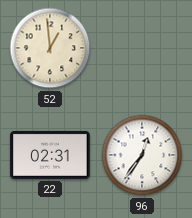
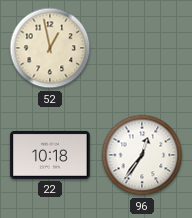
52: 12:59 -> 12:58 (50, 48)
22: 02:31 -> 10:18 (50, 155)
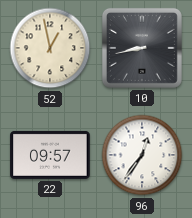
10: none -> 8:43 (142, 48)
22: 10:18 -> 09:57 (50, 155)
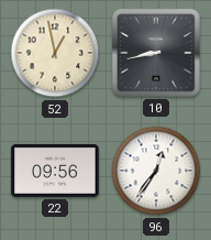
22: 09:57 -> 09:56 (55, 171)
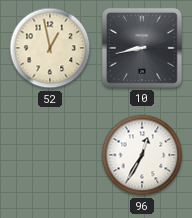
22: 09:56 -> none (55, 171)
96: 12:36 -> 12:35 (142, 155)
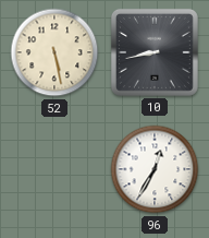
52: 12:58 -> 5:28 (54, 52)
